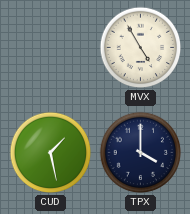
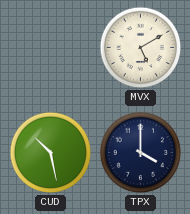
MVX: 4:55 -> 5:10 (141, 48)
CUD: 1:28 -> 10:28 (51, 153)
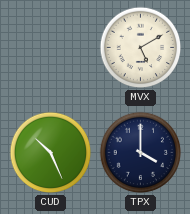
CUD: 10:28 -> 10:26 (51, 153)
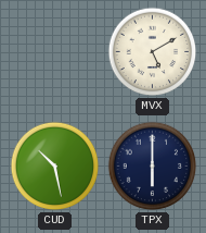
CUD: 10:26 -> 10:28 (55, 167)
TPX: 4:00 -> 6:00 (153, 167)
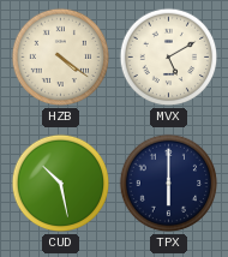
HZB: none -> 4:21 (61, 58)
